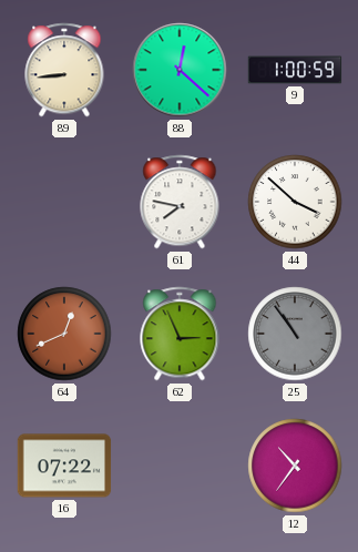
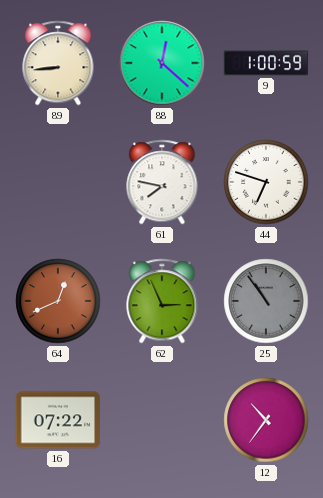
44: 3:52 -> 6:48 (266, 182)
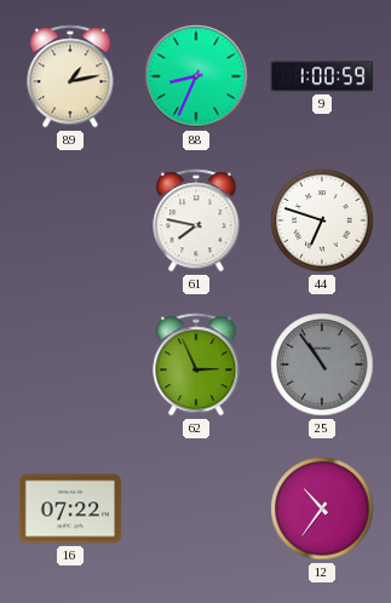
89: 8:44 -> 1:13 (70, 76)
88: 12:22 -> 8:34 (196, 76)
64: 12:41 -> none (58, 301)
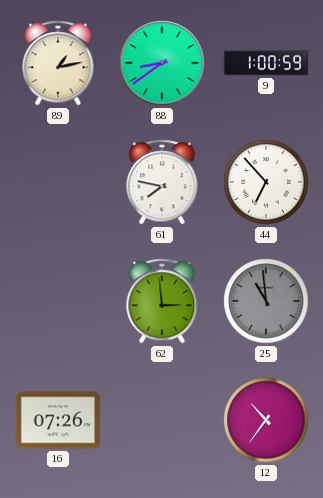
88: 8:34 -> 8:39 (162, 63)
44: 6:48 -> 6:53 (266, 182)
62: 2:56 -> 2:59 (162, 301)
25: 10:54 -> 10:59 (266, 301)
16: 07:22 -> 07:26 (58, 420)
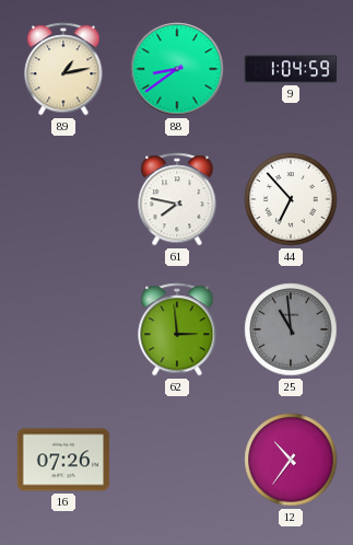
9: 1:00 -> 1:04 (291, 69)
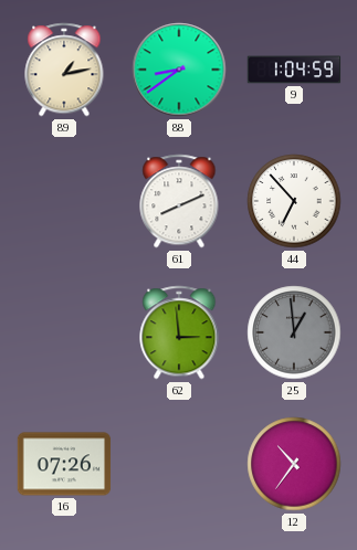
61: 7:47 -> 8:11 (179, 201)
25: 10:59 -> 12:59 (294, 332)
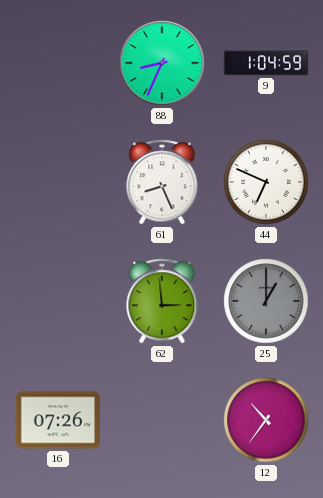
89: 1:13 -> none (64, 70)
88: 8:39 -> 8:34 (162, 63)
61: 8:11 -> 8:26 (162, 182)
44: 6:53 -> 6:49 (266, 182)
25: 12:59 -> 1:00 (266, 301)
